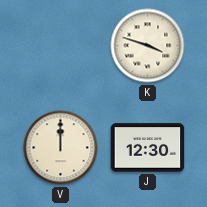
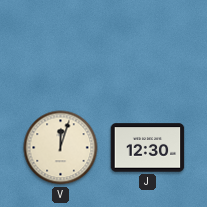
K: 3:48 -> none (148, 46)
V: 12:00 -> 12:03 (61, 148)
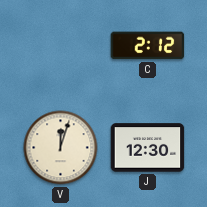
C: none -> 2:12 (148, 46)
